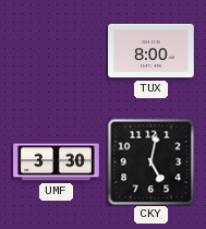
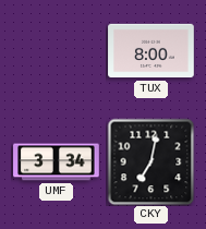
UMF: 3:30 -> 3:34 (57, 162)
CKY: 5:02 -> 7:02 (150, 161)
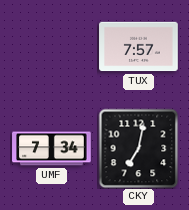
TUX: 8:00 -> 7:57 (139, 47)
UMF: 3:34 -> 7:34 (52, 149)
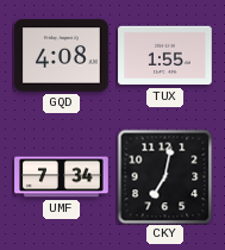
GQD: none -> 4:08 (62, 56)
TUX: 7:57 -> 1:55 (165, 56)
